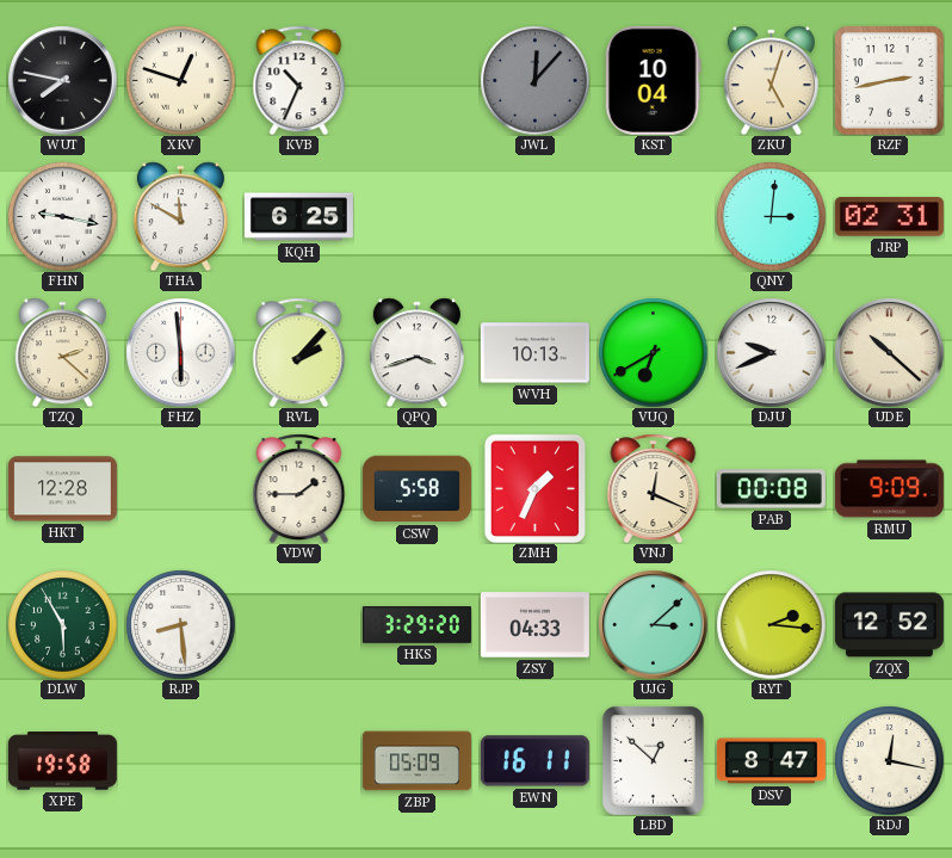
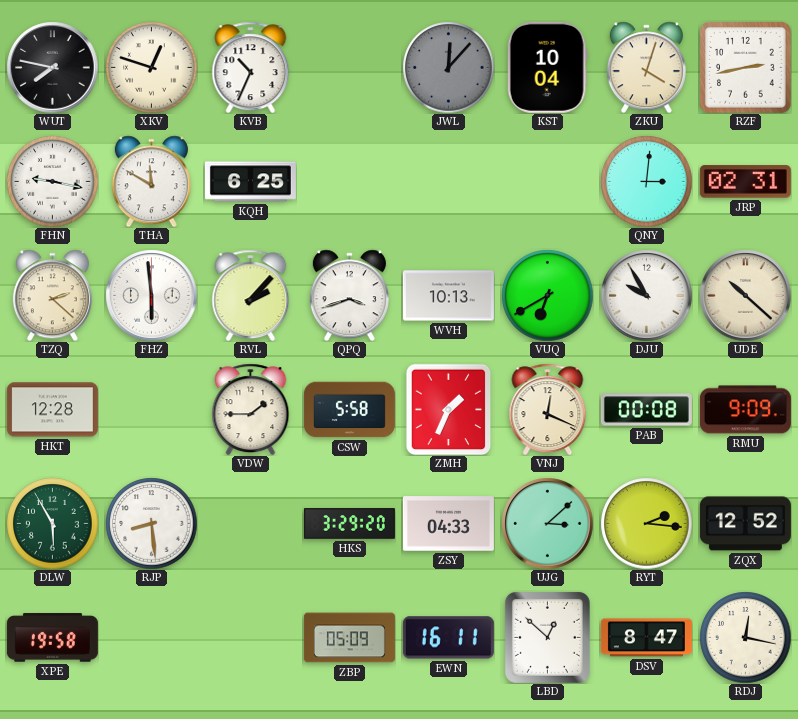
ZKU: 5:03 -> 4:03 (646, 67)
DJU: 9:41 -> 9:55 (646, 295)
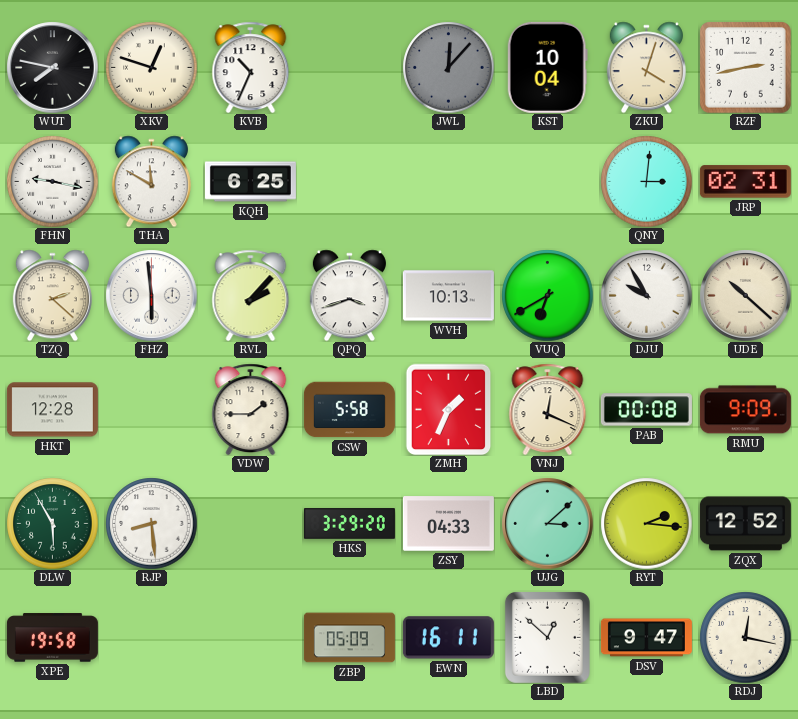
DSV: 8:47 -> 9:47 (646, 638)
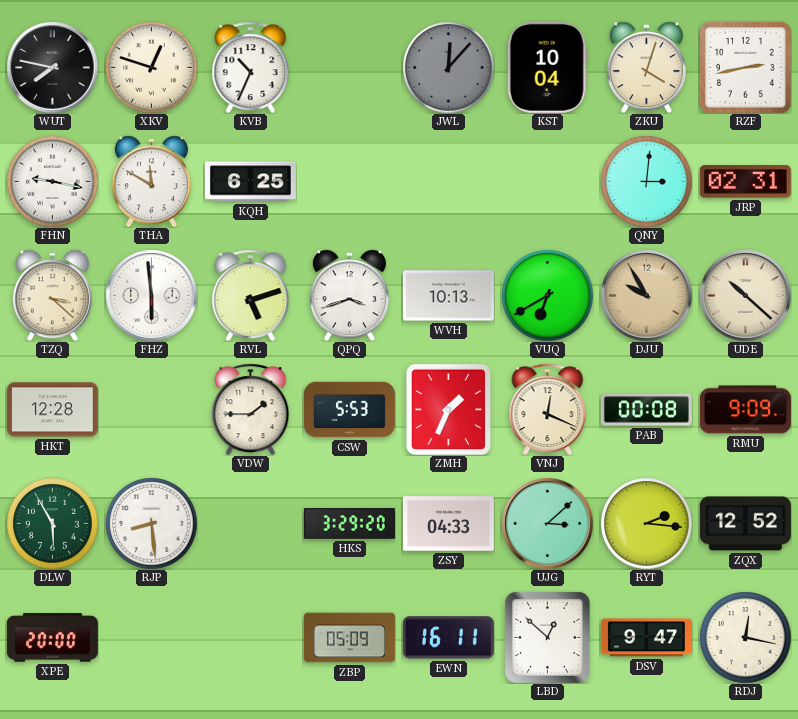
TZQ: 2:22 -> 3:22 (52, 295)
RVL: 2:07 -> 5:12 (251, 295)
DJU dial: white -> champagne (646, 295)
CSW: 5:58 -> 5:53 (349, 410)
XPE: 19:58 -> 20:00 (52, 638)
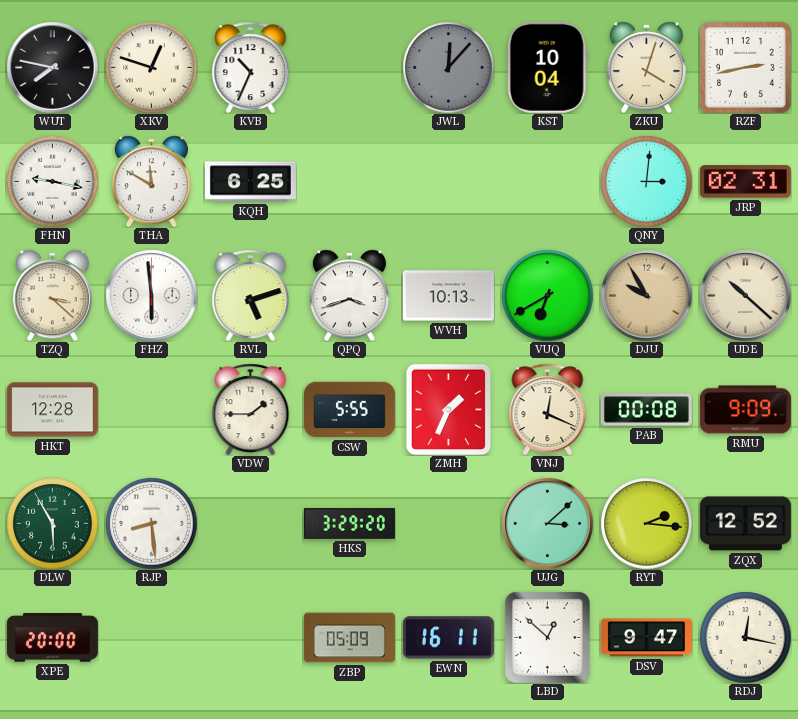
CSW: 5:53 -> 5:55 (349, 410)
ZSY: 04:33 -> none (448, 524)
